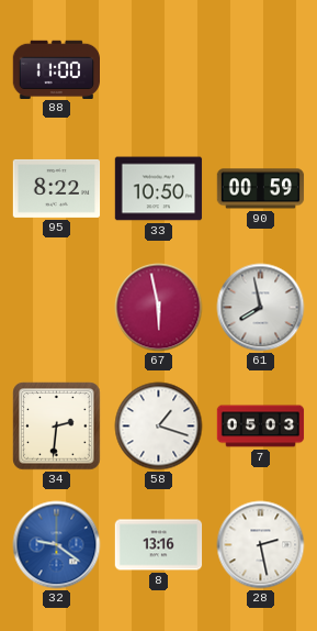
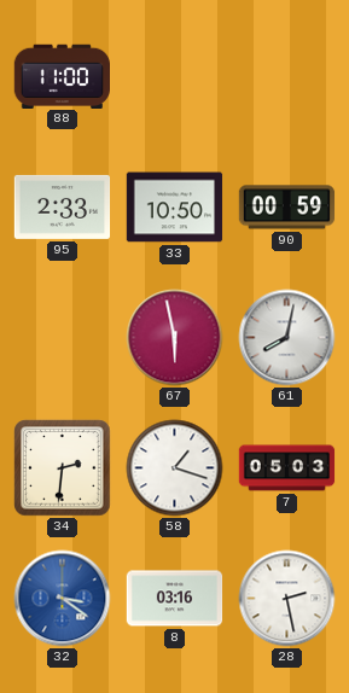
95: 8:22 -> 2:33 (63, 206)
61: 7:58 -> 8:02 (287, 338)
32: 9:21 -> 3:21 (63, 599)
8: 13:16 -> 03:16 (175, 599)
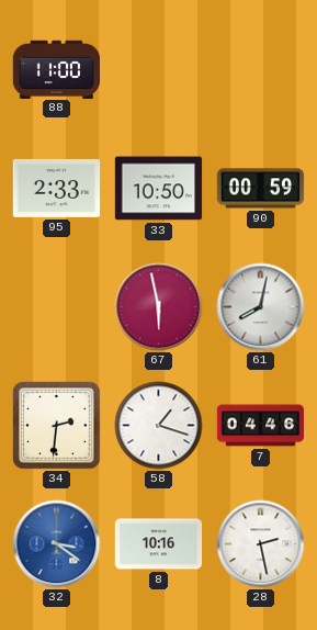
7: 05:03 -> 04:46 (261, 426)
8: 03:16 -> 10:16 (159, 544)
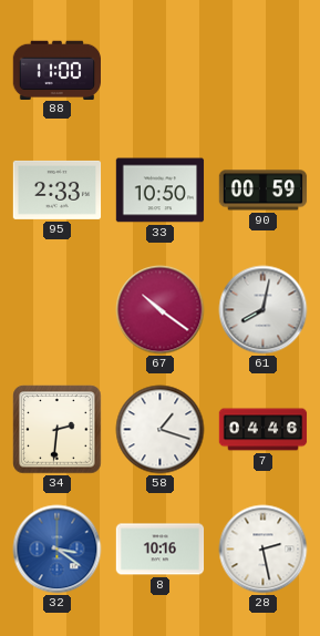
67: 5:58 -> 10:21 (161, 310)
